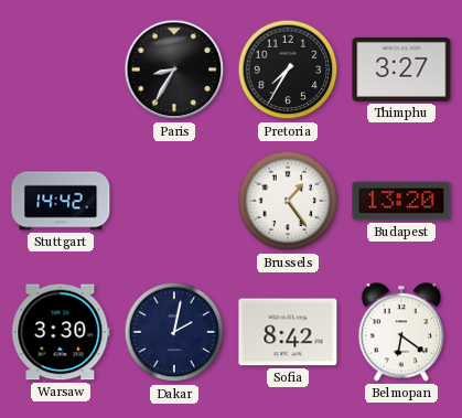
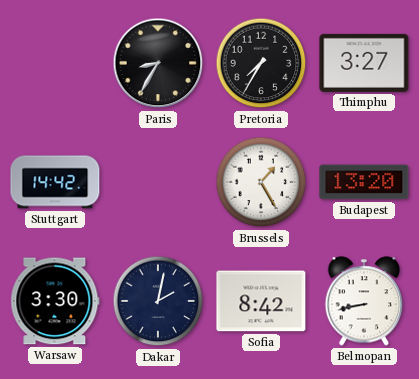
Brussels: 1:24 -> 1:25 (261, 182)
Belmopan: 6:21 -> 8:43 (364, 301)
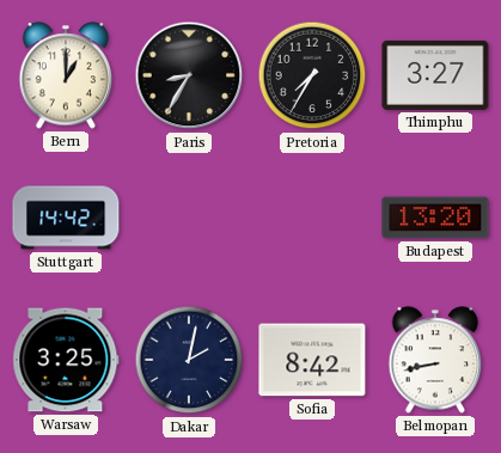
Bern: none -> 1:00 (66, 75)
Brussels: 1:25 -> none (261, 182)
Warsaw: 3:30 -> 3:25 (66, 360)
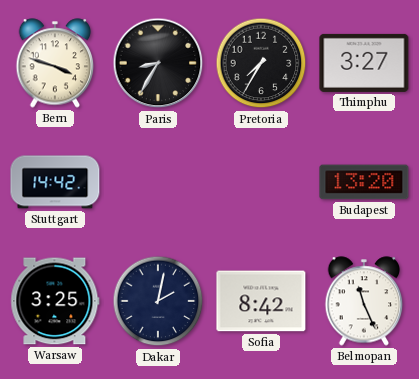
Bern: 1:00 -> 3:48 (55, 63)
Belmopan: 8:43 -> 11:26 (364, 301)
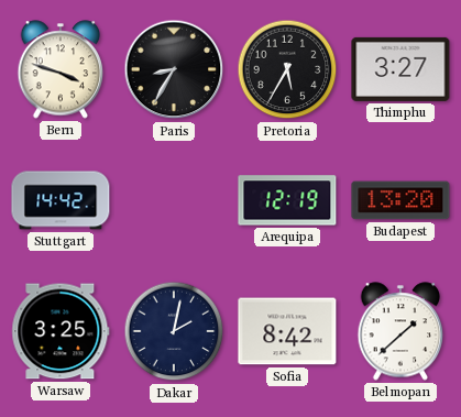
Pretoria: 7:35 -> 5:35 (287, 69)
Arequipa: none -> 12:19 (287, 200)
Belmopan: 11:26 -> 1:38 (400, 331)
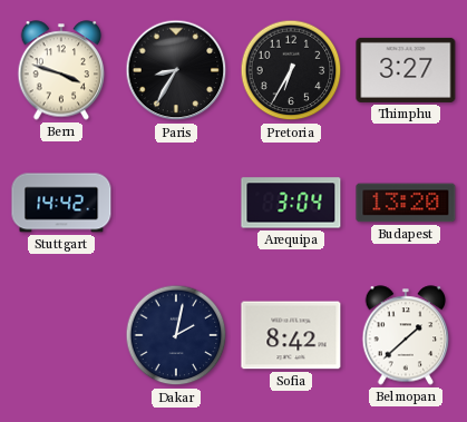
Pretoria: 5:35 -> 6:35 (291, 70)
Arequipa: 12:19 -> 3:04 (291, 203)
Warsaw: 3:25 -> none (61, 331)
